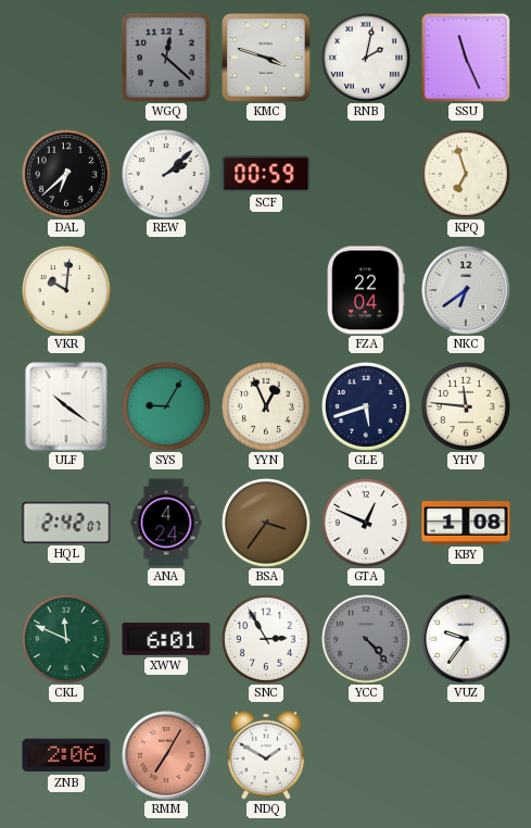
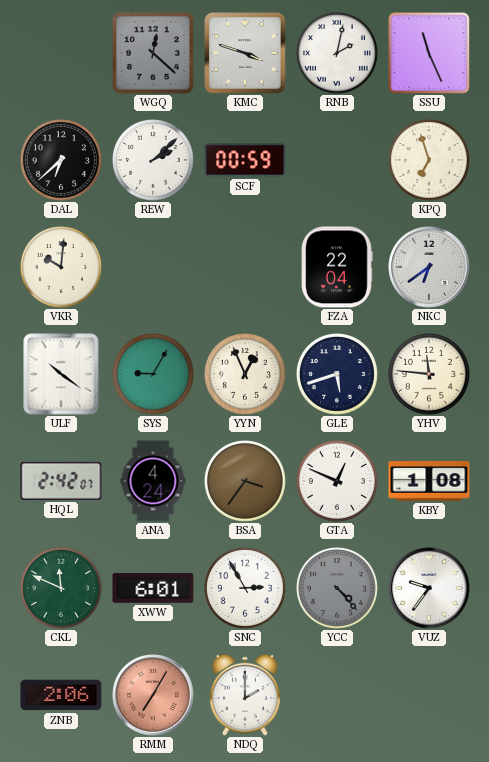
NDQ: 1:50 -> 2:00 (245, 695)
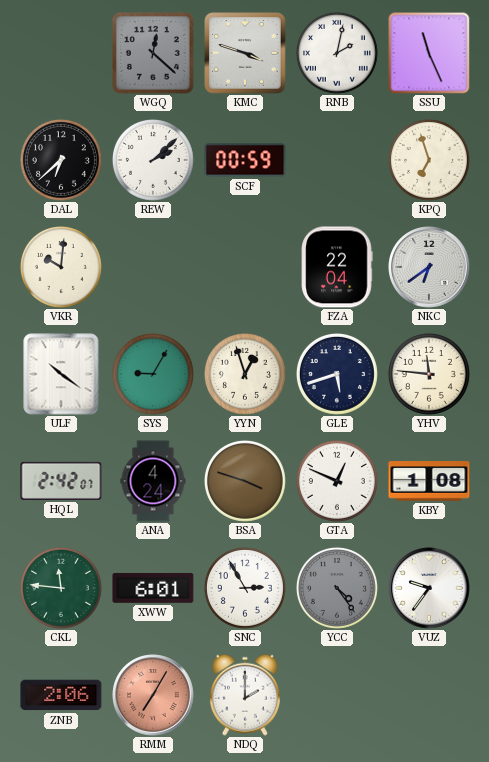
YYN: 12:56 -> 12:57 (245, 374)
BSA: 3:36 -> 3:48 (245, 481)
CKL: 11:49 -> 11:46 (61, 588)
YCC: 4:23 -> 4:24 (337, 588)
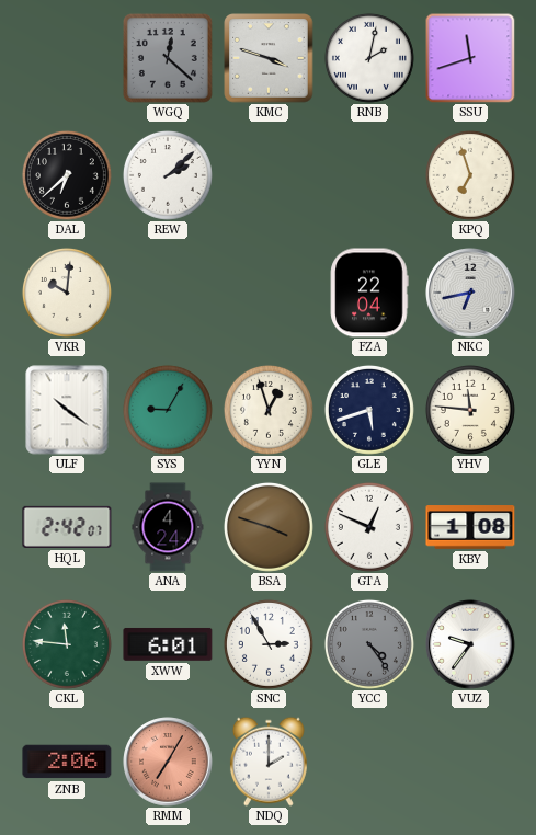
SSU: 11:26 -> 11:42 (470, 58)
SCF: 00:59 -> none (245, 160)
NKC: 6:39 -> 6:43 (470, 293)
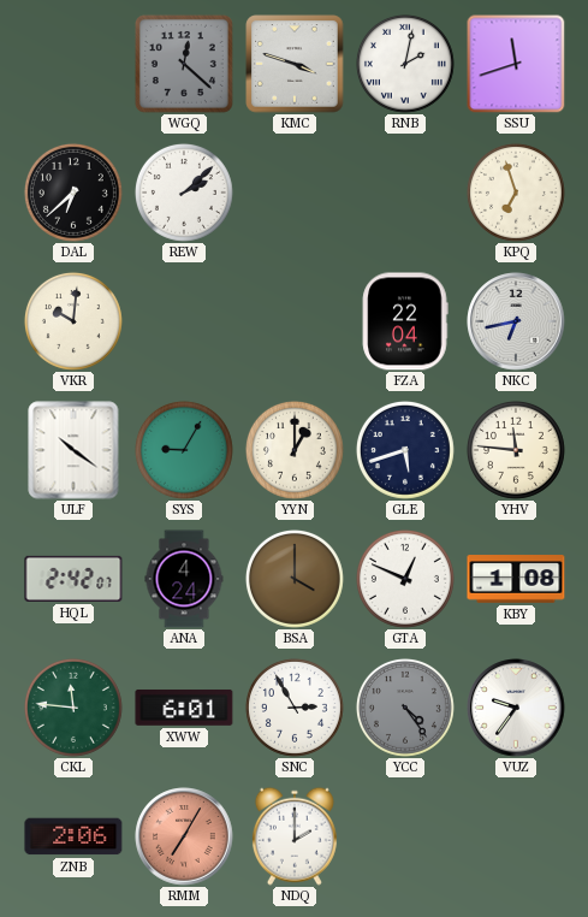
YYN: 12:57 -> 1:00 (295, 450)
BSA: 3:48 -> 4:00 (295, 579)
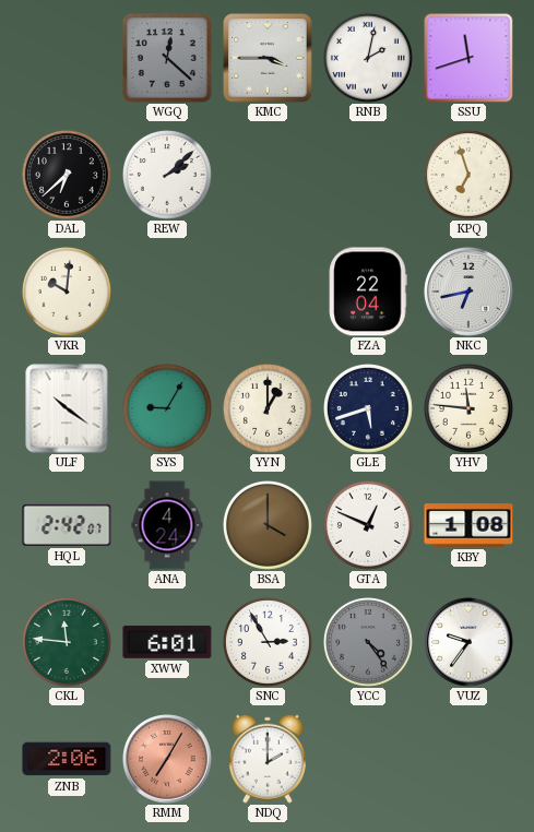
KMC: 3:48 -> 3:45 (268, 58)
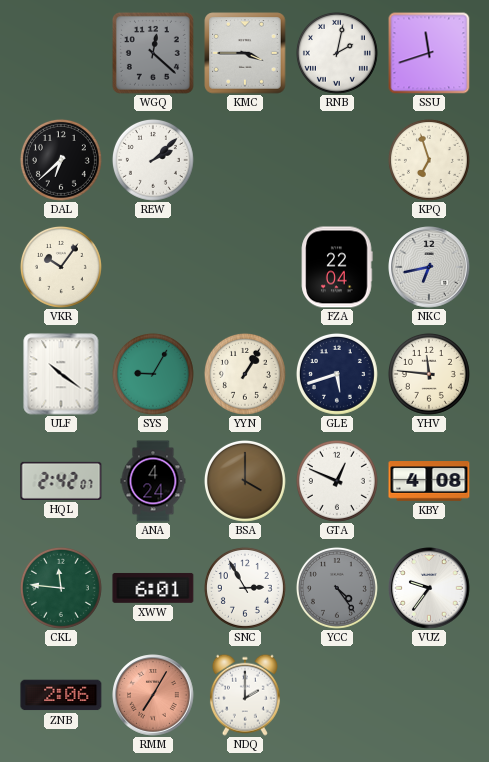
VKR: 10:01 -> 10:06 (61, 267)
YYN: 1:00 -> 1:05 (245, 374)
KBY: 1:08 -> 4:08 (429, 481)
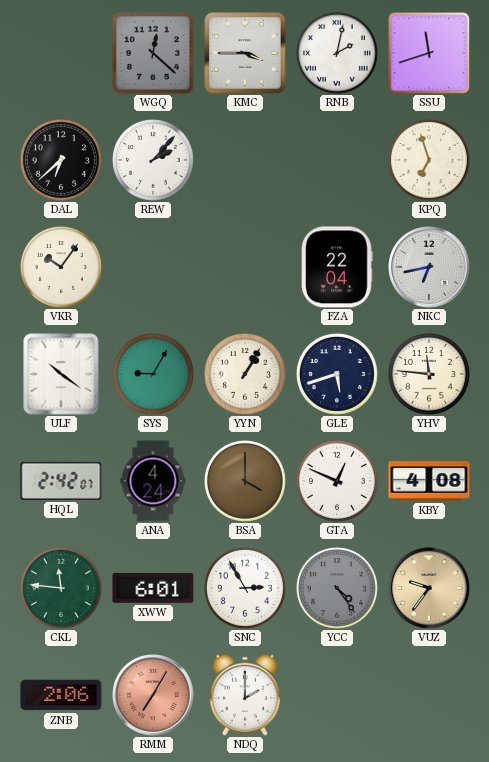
REW: 2:08 -> 2:07 (153, 160)
VUZ dial: white -> champagne (429, 588)
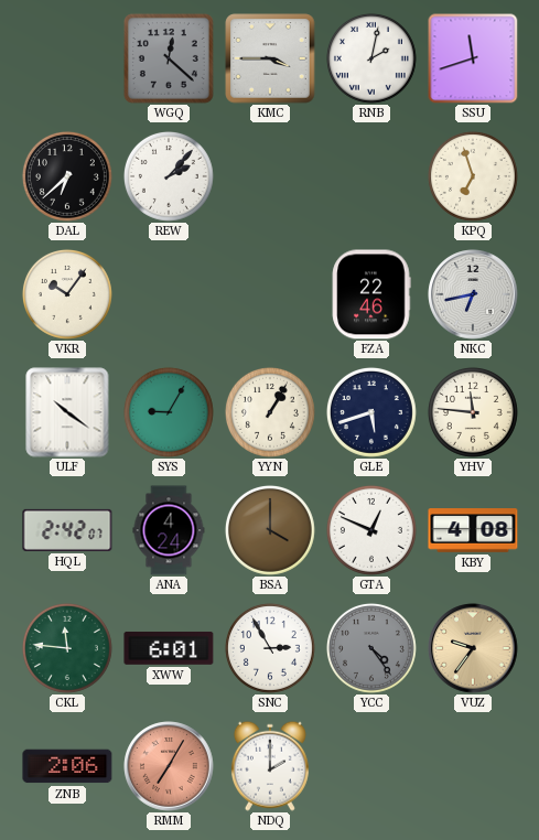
FZA: 22:04 -> 22:46 (371, 294)
